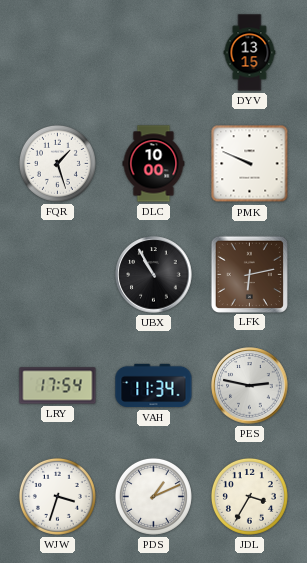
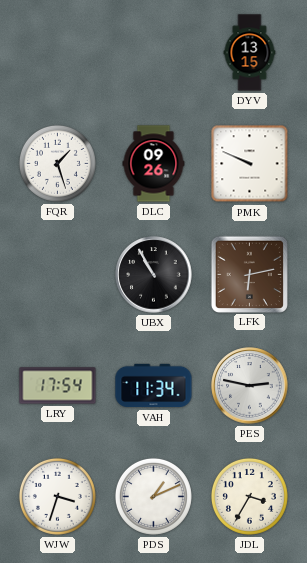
DLC: 10:00 -> 09:26 (154, 164)
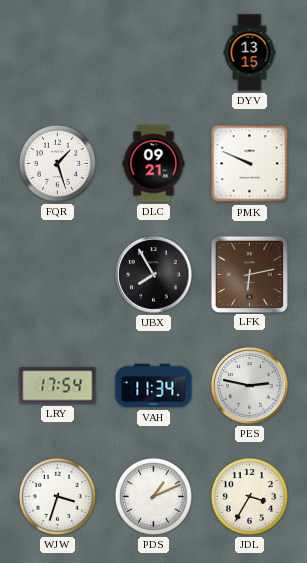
DLC: 09:26 -> 09:21 (154, 164)
UBX: 10:55 -> 7:55 (154, 275)
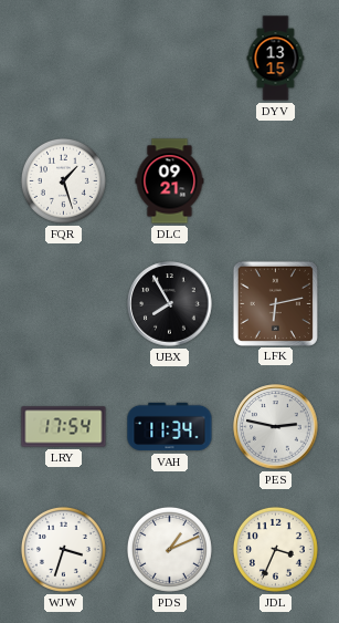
PMK: 9:49 -> none (250, 164)
JDL: 3:35 -> 3:34 (275, 549)
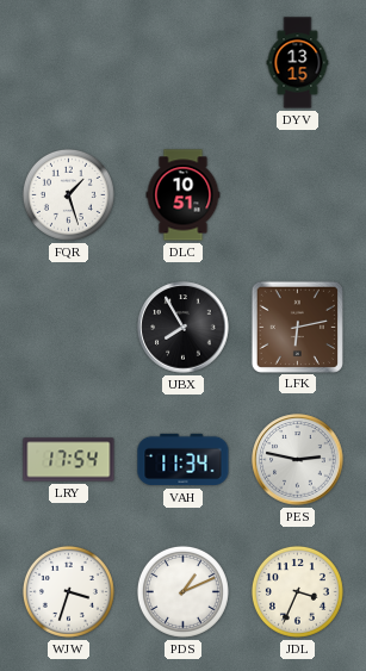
DLC: 09:21 -> 10:51 (184, 195)
